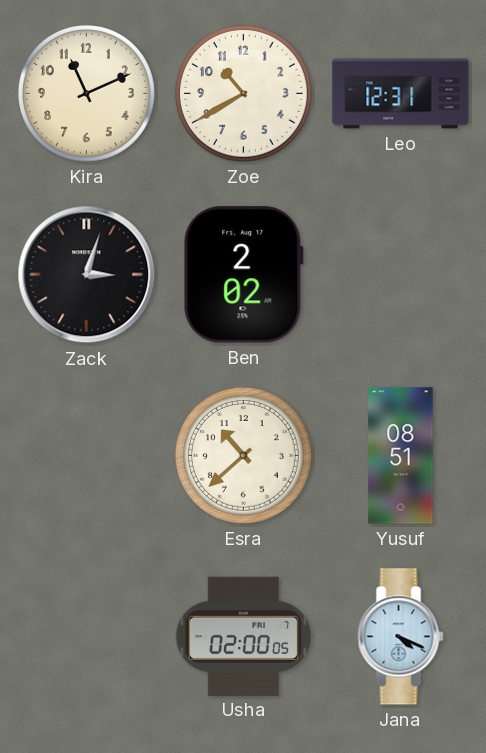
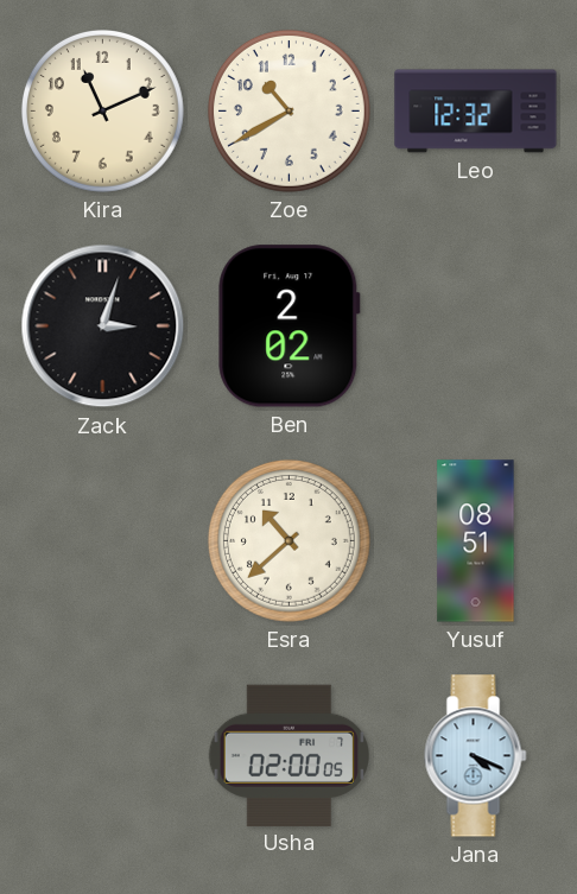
Leo: 12:31 -> 12:32 (476, 112)
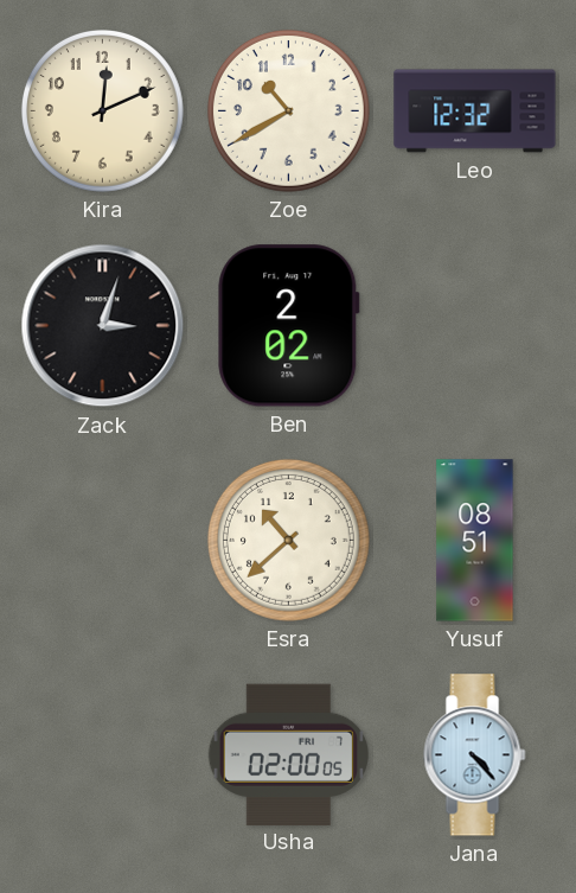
Kira: 11:11 -> 12:11 (102, 110)
Jana: 4:19 -> 4:23 (475, 755)
